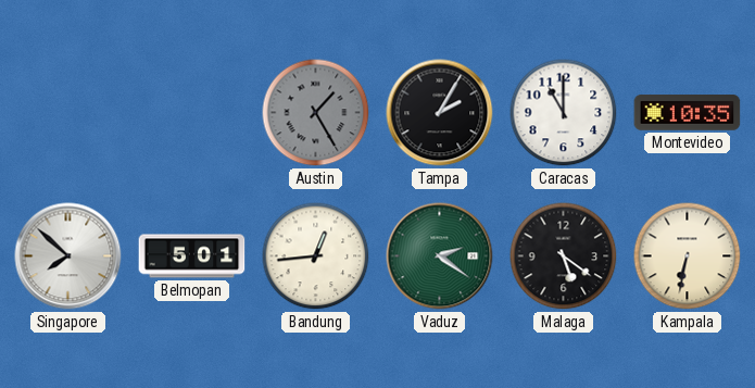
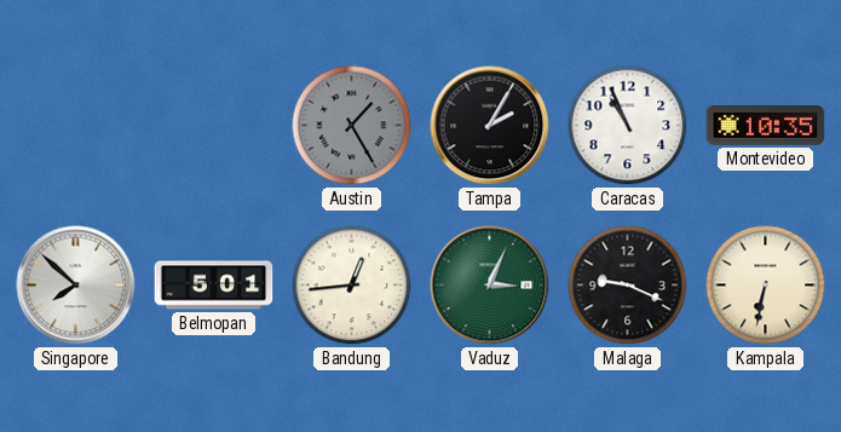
Caracas: 11:00 -> 10:56 (628, 126)
Vaduz: 2:21 -> 3:04 (490, 286)
Malaga: 5:21 -> 9:19 (628, 286)
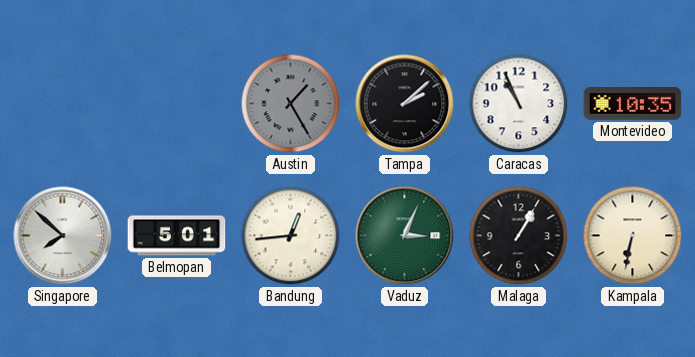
Tampa: 2:05 -> 2:08 (405, 104)
Malaga: 9:19 -> 1:05 (519, 236)
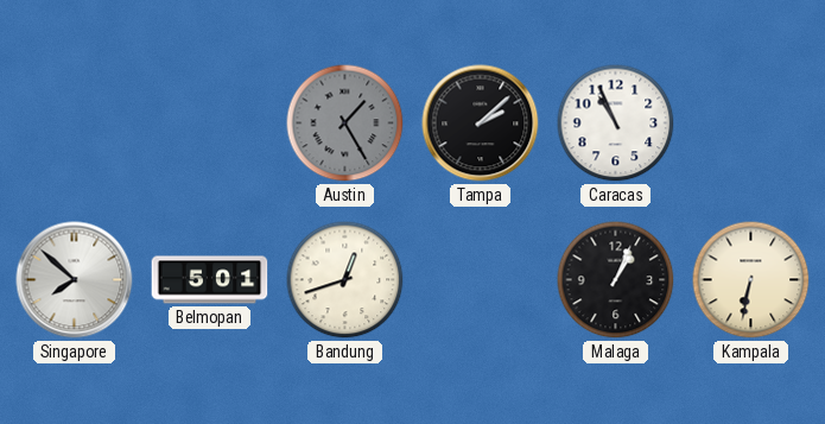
Montevideo: 10:35 -> none (633, 104)
Bandung: 12:44 -> 12:42 (345, 280)
Vaduz: 3:04 -> none (405, 236)
Malaga: 1:05 -> 1:04 (616, 280)
